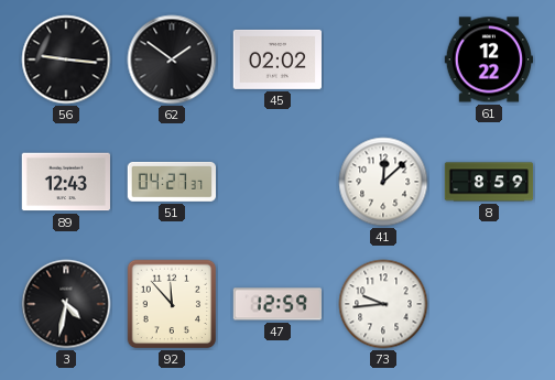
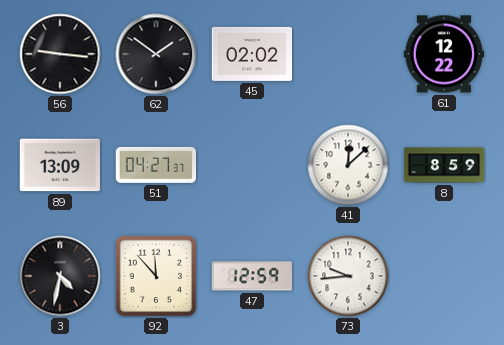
89: 12:43 -> 13:09 (59, 165)
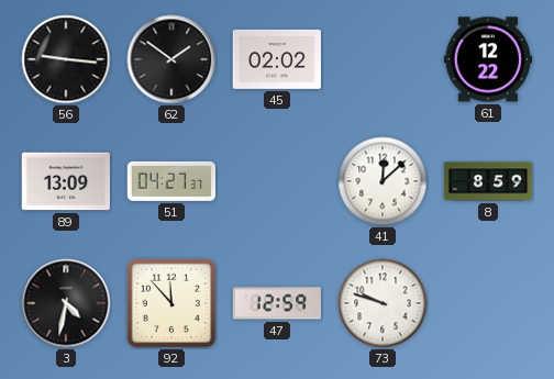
73: 9:44 -> 9:48 (383, 303)
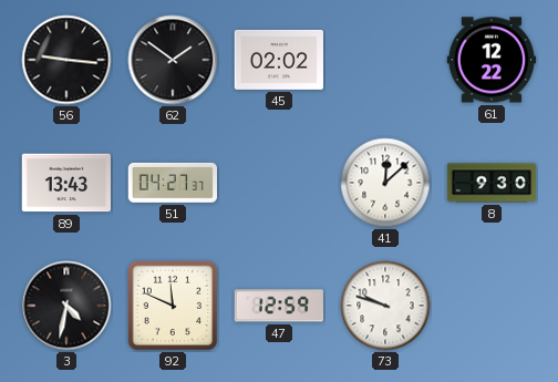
89: 13:09 -> 13:43 (65, 183)
8: 8:59 -> 9:30 (492, 183)
92: 11:53 -> 11:49 (173, 306)
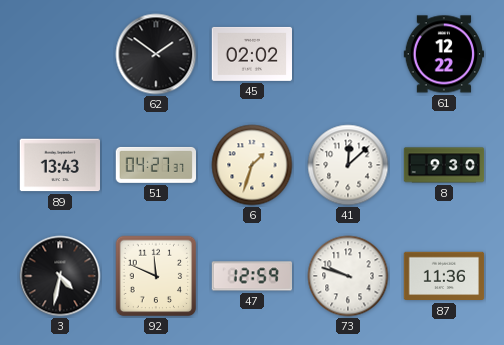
56: 9:16 -> none (66, 60)
6: none -> 1:33 (252, 165)
87: none -> 11:36 (444, 276)
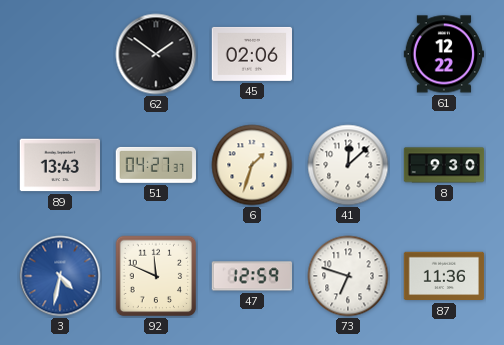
45: 02:02 -> 02:06 (251, 54)
3 dial: black -> blue (60, 276)
73: 9:48 -> 6:48 (348, 276)
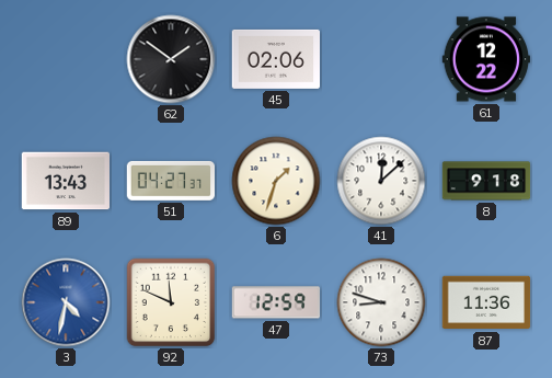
8: 9:30 -> 9:18 (486, 181)
73: 6:48 -> 8:48 (381, 302)
